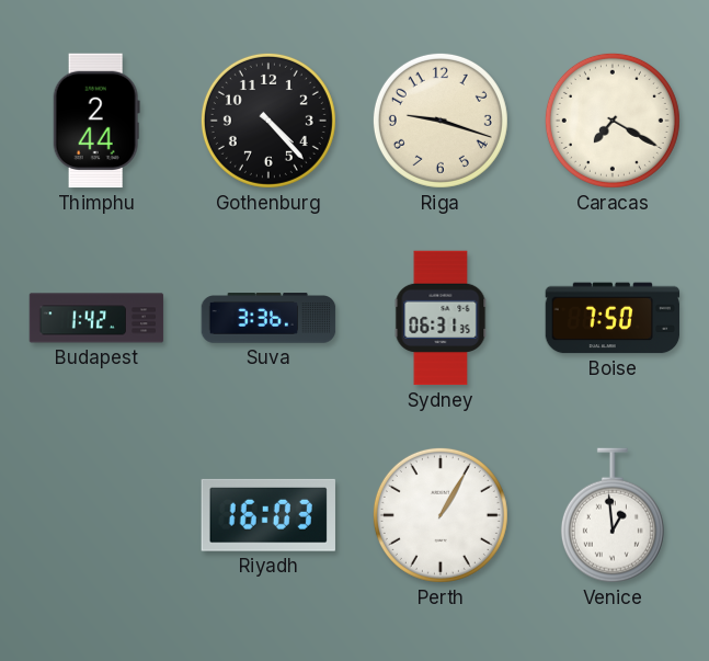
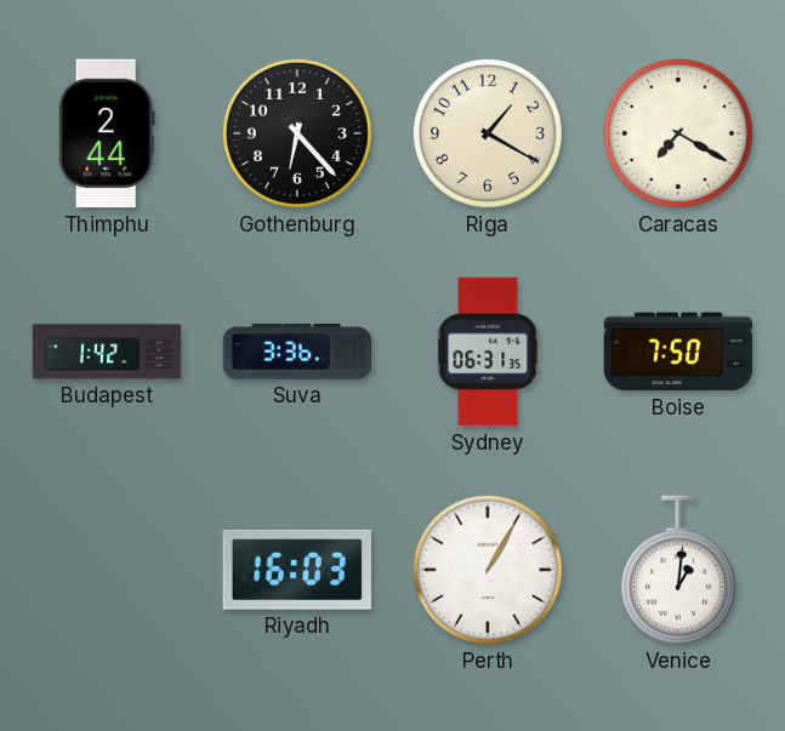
Gothenburg: 4:23 -> 6:23 (297, 133)
Riga: 9:18 -> 1:20 (488, 133)
Venice: 12:59 -> 1:01 (678, 570)
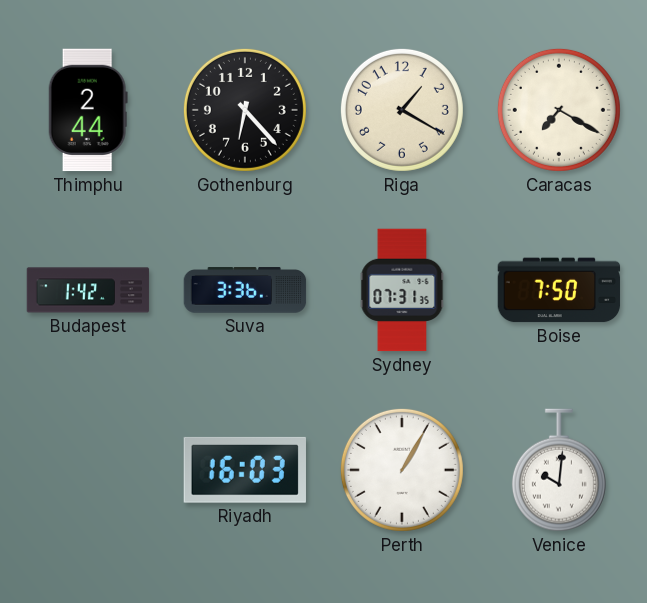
Sydney: 06:31 -> 07:31 (402, 290)
Venice: 1:01 -> 10:01 (559, 470)
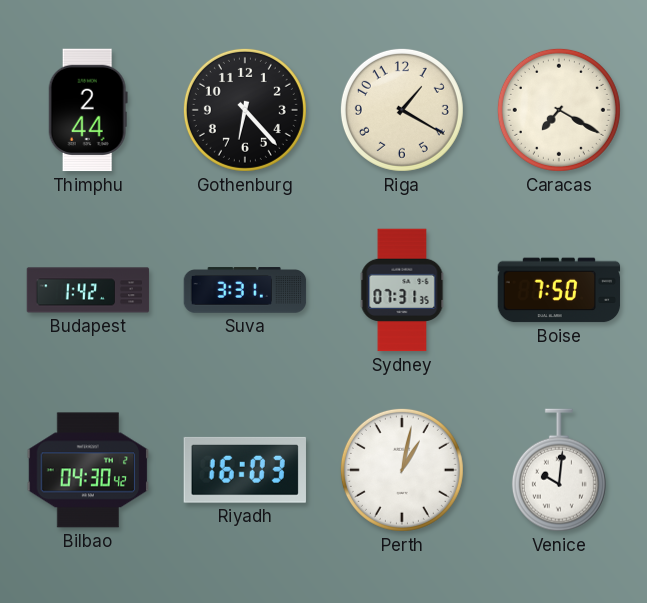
Suva: 3:36 -> 3:31 (245, 290)
Bilbao: none -> 04:30 (88, 470)
Perth: 1:05 -> 1:02 (402, 470)
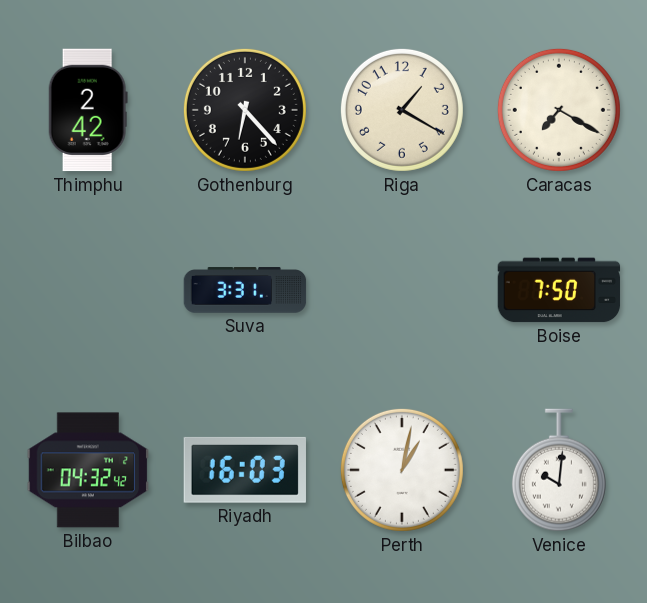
Thimphu: 2:44 -> 2:42 (88, 110)
Budapest: 1:42 -> none (88, 290)
Sydney: 07:31 -> none (402, 290)
Bilbao: 04:30 -> 04:32 (88, 470)
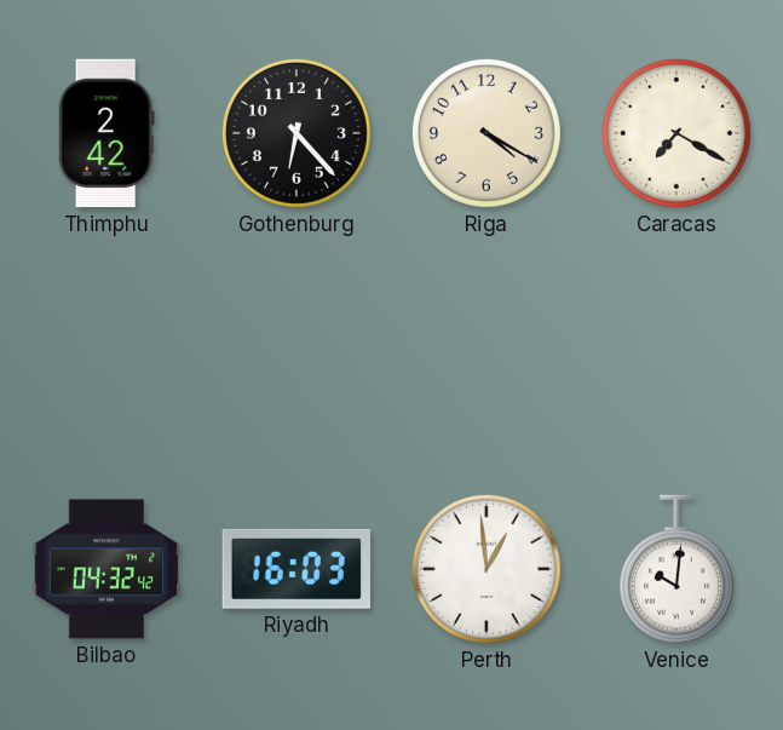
Riga: 1:20 -> 4:20 (487, 133)
Suva: 3:31 -> none (245, 290)
Boise: 7:50 -> none (559, 290)
Perth: 1:02 -> 12:59 (487, 569)
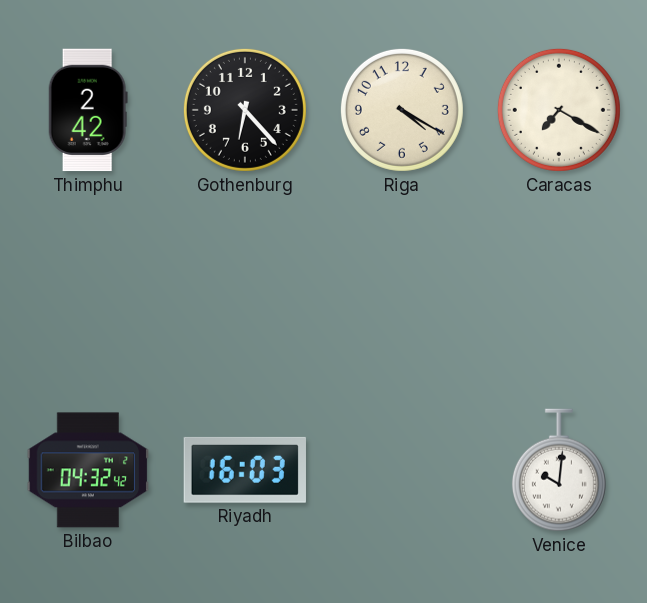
Perth: 12:59 -> none (487, 569)
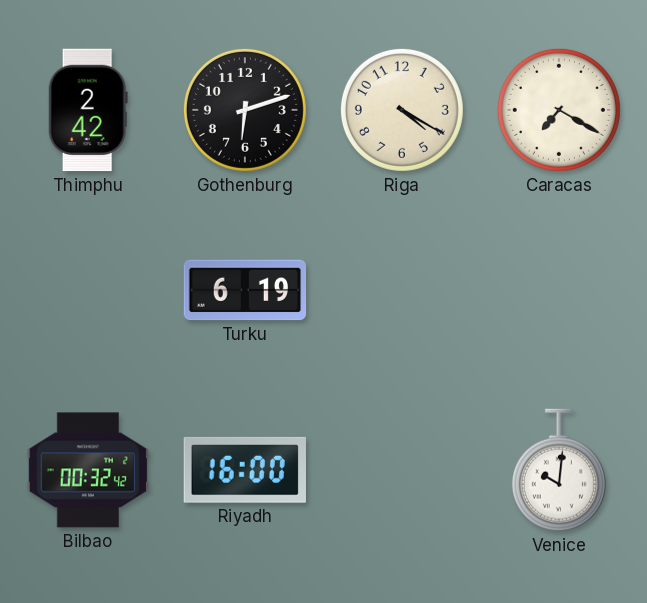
Gothenburg: 6:23 -> 6:12 (245, 110)
Turku: none -> 6:19 (245, 290)
Bilbao: 04:32 -> 00:32 (88, 470)
Riyadh: 16:03 -> 16:00 (245, 470)
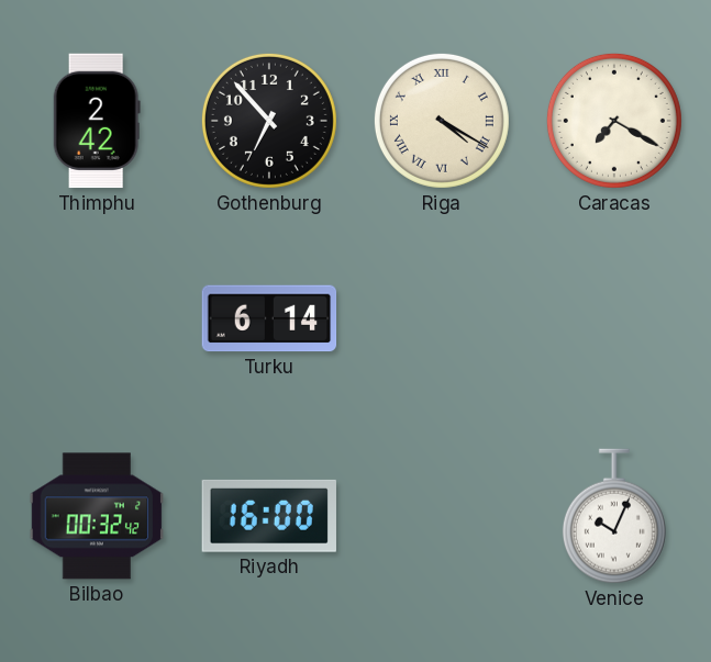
Gothenburg: 6:12 -> 6:53 (269, 121)
Riga numerals: Arabic -> Roman (442, 121)
Turku: 6:19 -> 6:14 (269, 318)
Venice: 10:01 -> 10:04 (614, 516)
